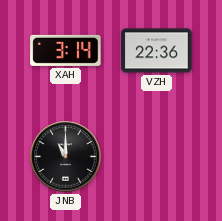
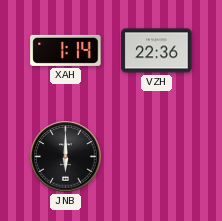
XAH: 3:14 -> 1:14 (66, 50)
JNB: 11:00 -> 6:00 (66, 157)
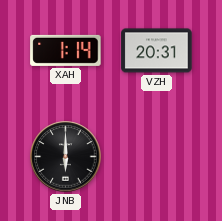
VZH: 22:36 -> 20:31 (157, 51)
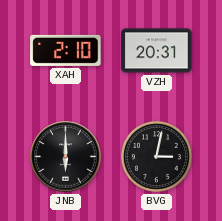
XAH: 1:14 -> 2:10 (66, 50)
BVG: none -> 3:02 (156, 156)
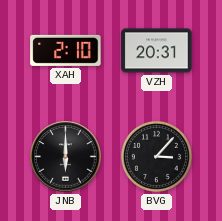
BVG: 3:02 -> 3:07 (156, 156)
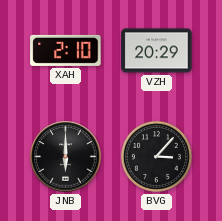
VZH: 20:31 -> 20:29 (157, 51)
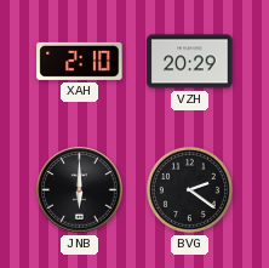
BVG: 3:07 -> 2:21 (189, 189)
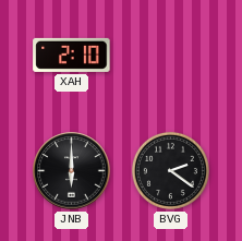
VZH: 20:29 -> none (190, 62)
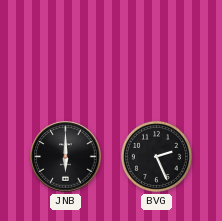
XAH: 2:10 -> none (72, 55)
BVG: 2:21 -> 2:26 (156, 156)
